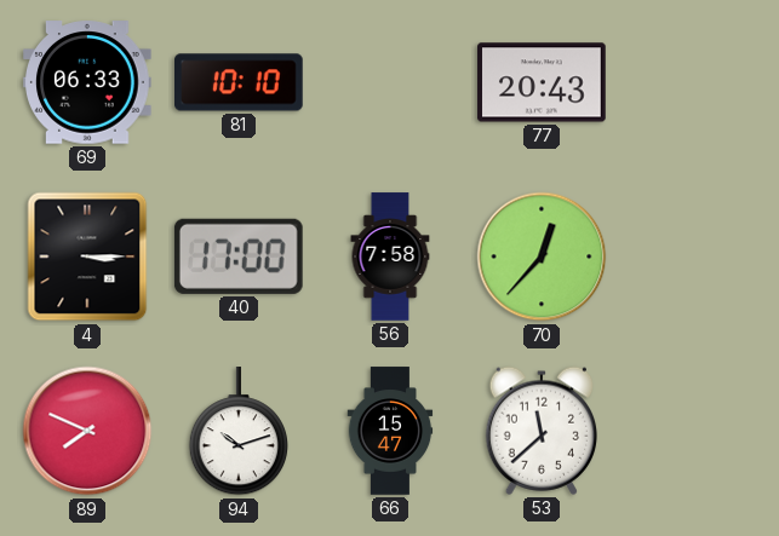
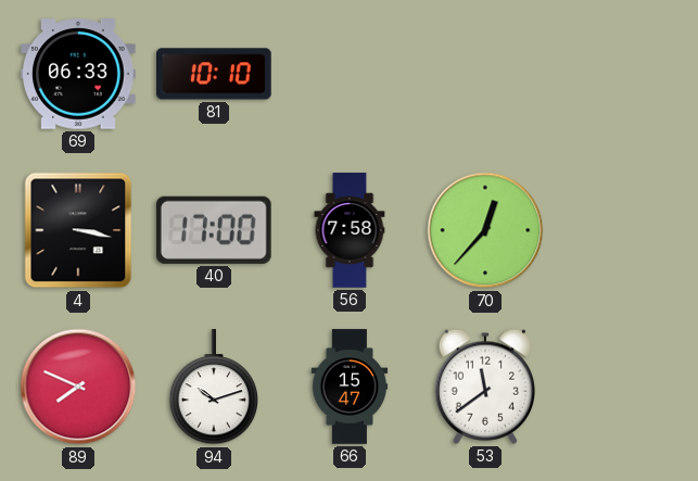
77: 20:43 -> none (542, 82)
4: 3:15 -> 3:17 (78, 230)
53: 11:38 -> 11:39 (484, 387)
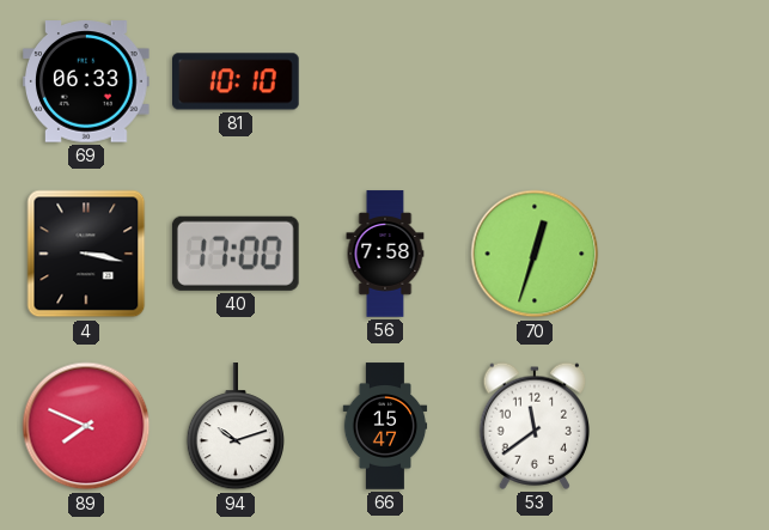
70: 12:37 -> 12:33 (535, 254)
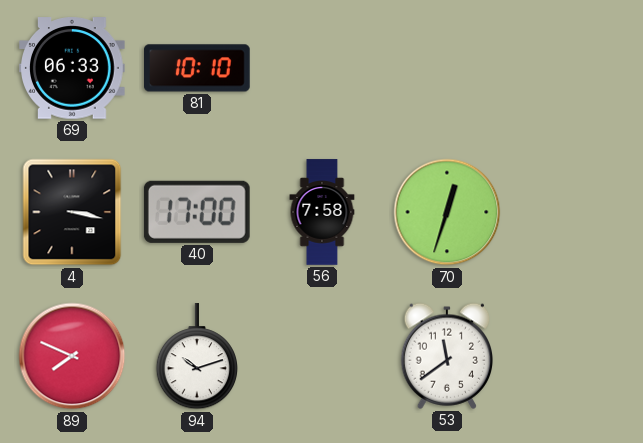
66: 15:47 -> none (385, 426)
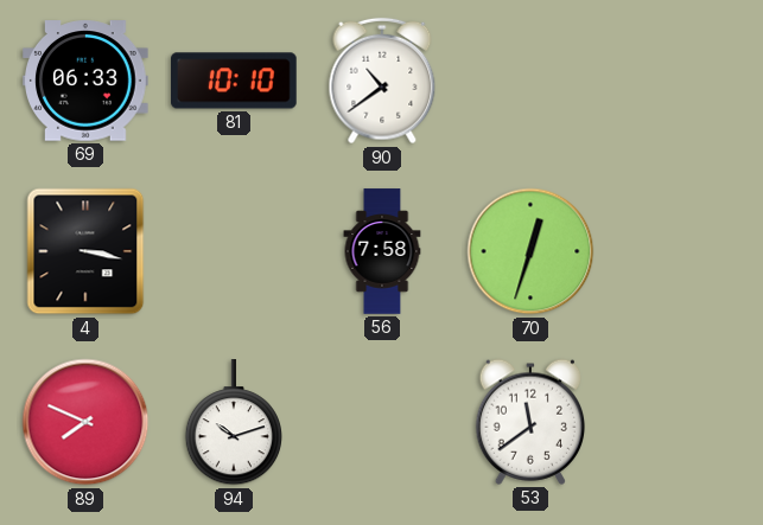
90: none -> 10:39 (382, 81)
40: 17:00 -> none (197, 212)
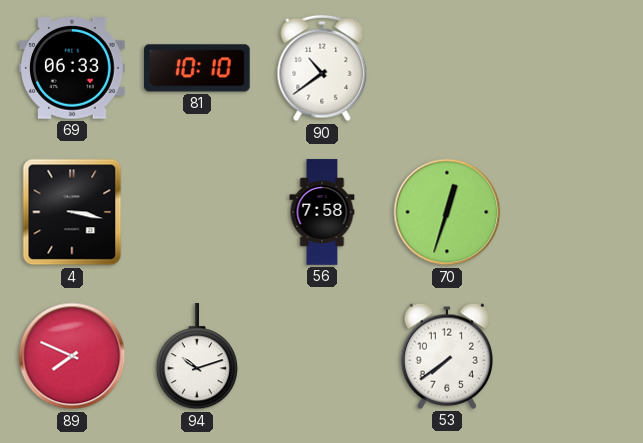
53: 11:39 -> 7:39 (446, 356)
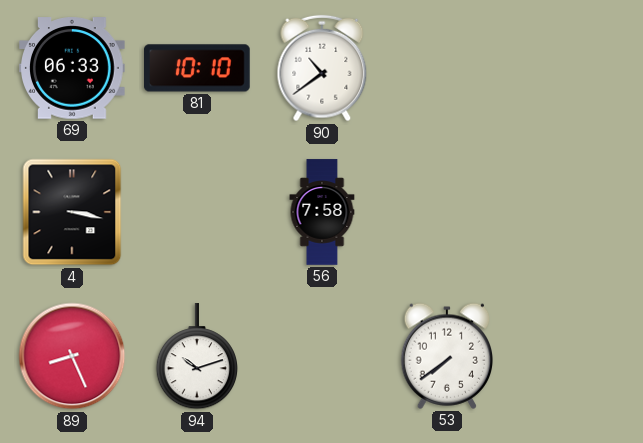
70: 12:33 -> none (447, 212)
89: 7:49 -> 8:26 (72, 356)
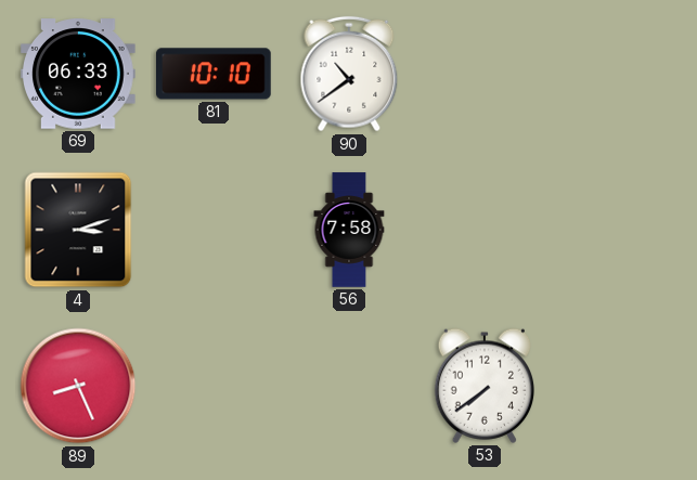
4: 3:17 -> 3:12 (78, 230)
94: 10:12 -> none (196, 357)
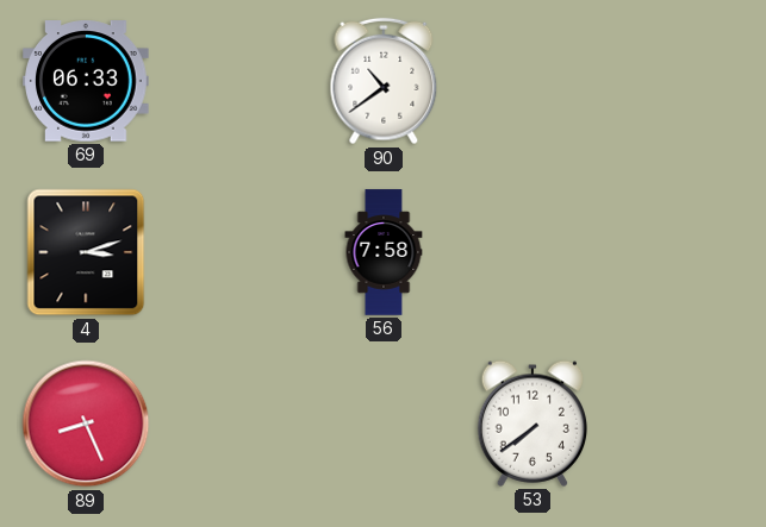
81: 10:10 -> none (214, 74)
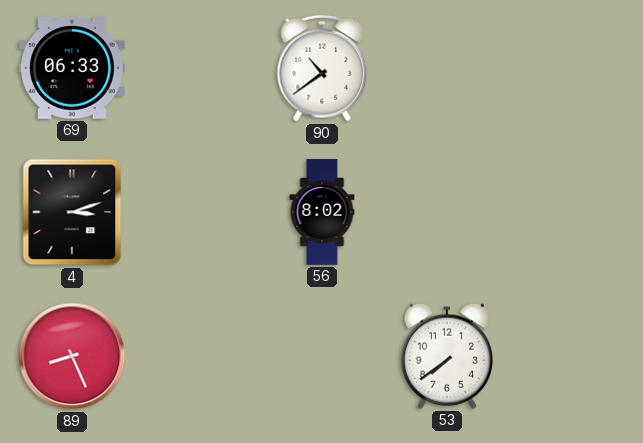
56: 7:58 -> 8:02 (322, 212)
